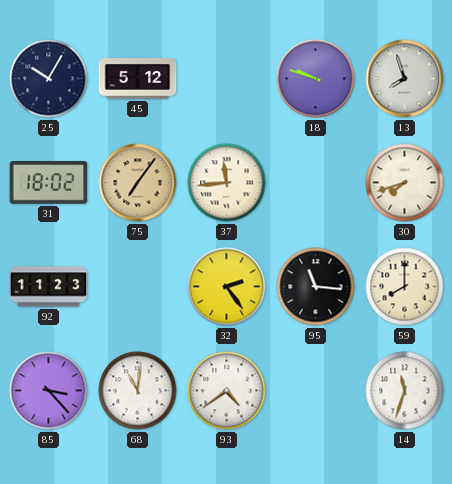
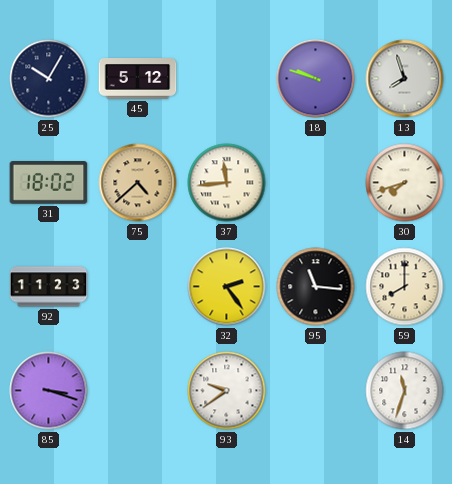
75: 7:06 -> 4:38 (138, 183)
85: 3:23 -> 3:18 (49, 391)
68: 11:01 -> none (138, 391)
93: 4:39 -> 9:39 (227, 391)
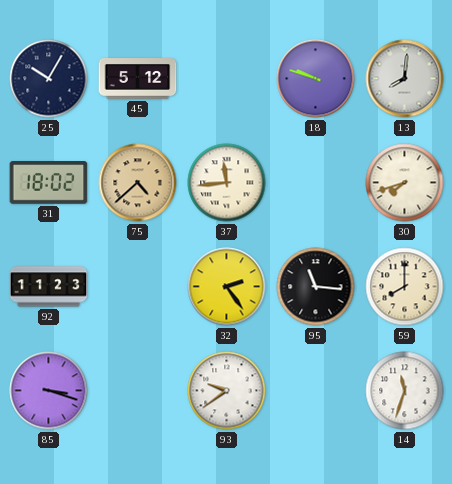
13: 7:57 -> 8:01 (405, 79)
